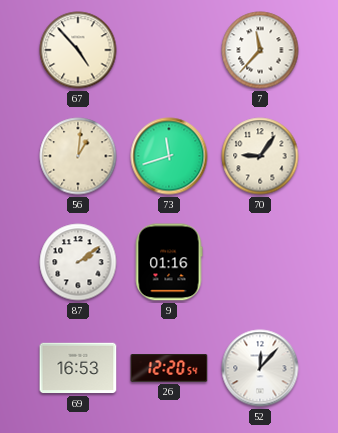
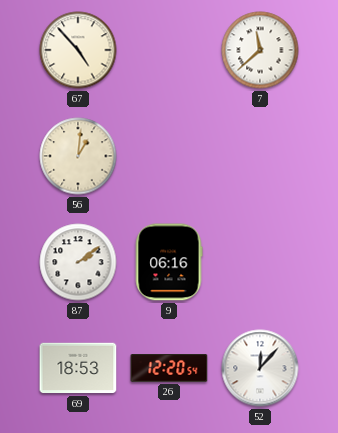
7: 11:37 -> 11:38 (260, 50)
73: 11:42 -> none (169, 156)
70: 9:06 -> none (260, 156)
9: 01:16 -> 06:16 (169, 262)
69: 16:53 -> 18:53 (78, 368)
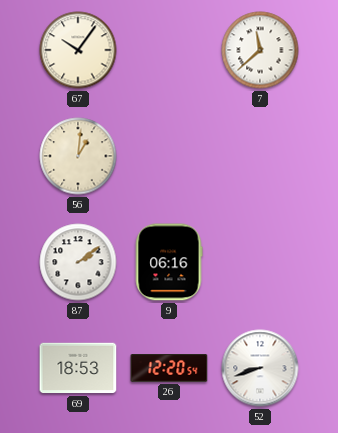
67: 4:53 -> 10:06 (78, 50)
52: 12:07 -> 8:42 (260, 368)
